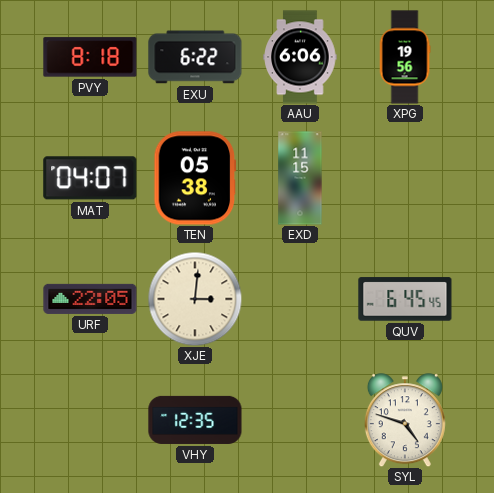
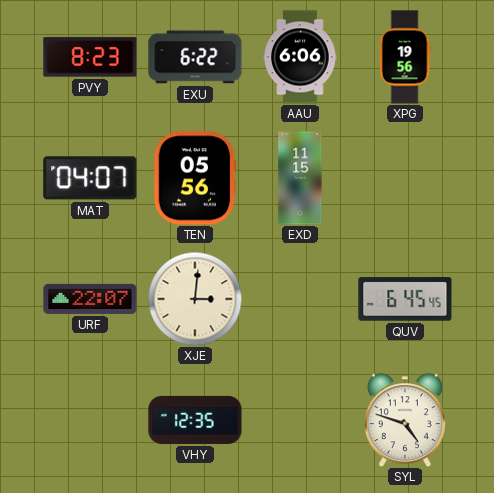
PVY: 8:18 -> 8:23 (90, 57)
TEN: 05:38 -> 05:56 (195, 178)
URF: 22:05 -> 22:07 (90, 299)
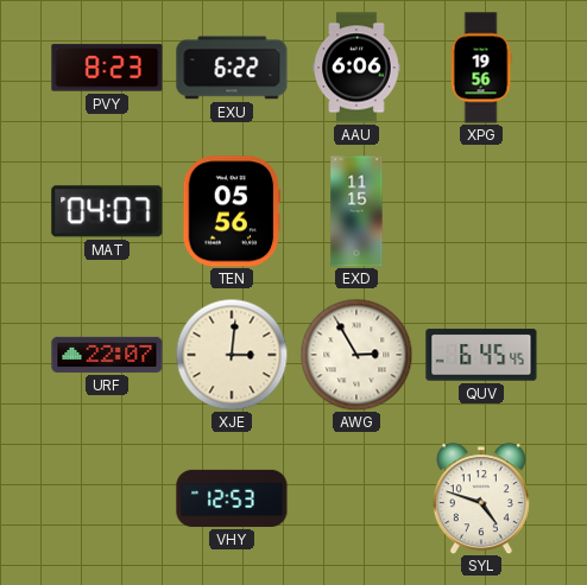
AWG: none -> 2:55 (356, 355)
VHY: 12:35 -> 12:53 (232, 498)
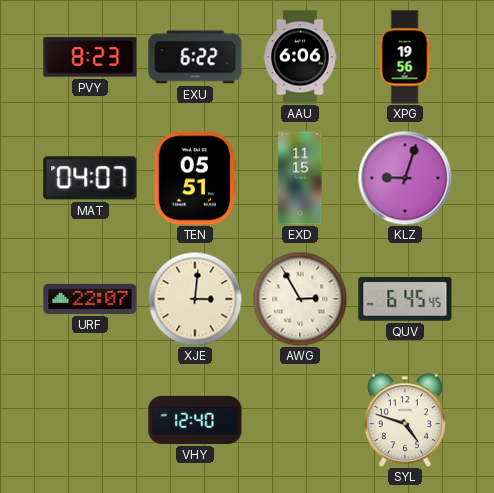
TEN: 05:56 -> 05:51 (195, 178)
KLZ: none -> 9:03 (405, 178)
VHY: 12:53 -> 12:40 (195, 420)
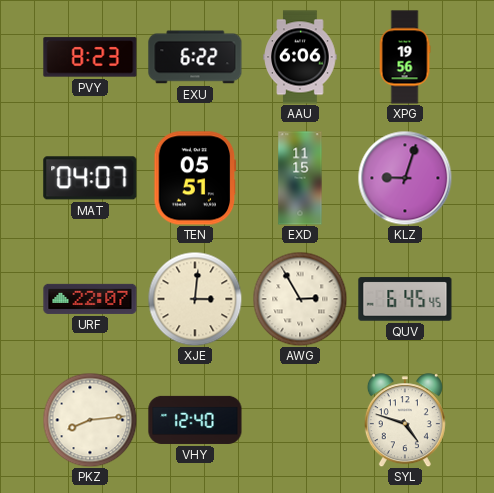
PKZ: none -> 8:14 (90, 420)
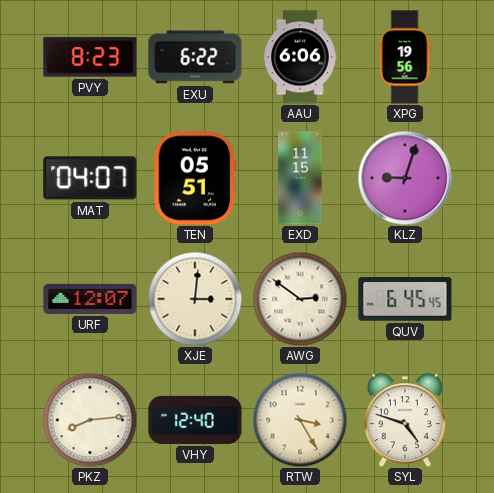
URF: 22:07 -> 12:07 (90, 299)
AWG: 2:55 -> 2:51 (300, 299)
RTW: none -> 3:25 (300, 420)
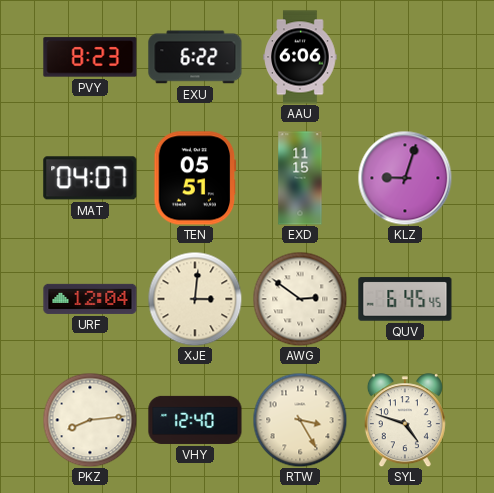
XPG: 19:56 -> none (405, 57)
URF: 12:07 -> 12:04 (90, 299)
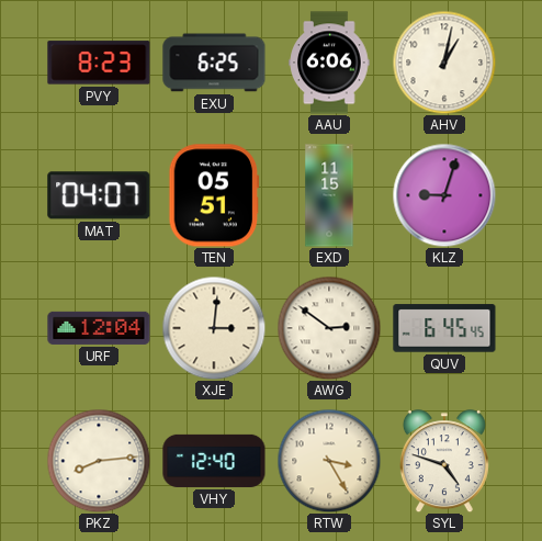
EXU: 6:22 -> 6:25 (214, 63)
AHV: none -> 1:02 (444, 63)
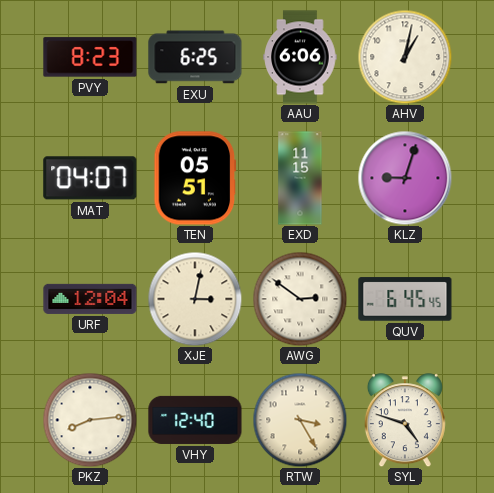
XJE: 3:01 -> 3:02 (195, 299)
